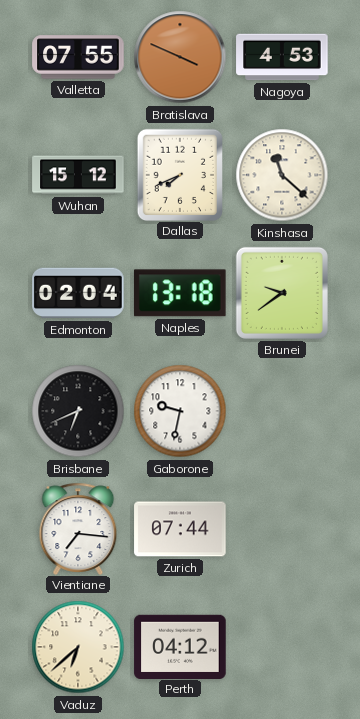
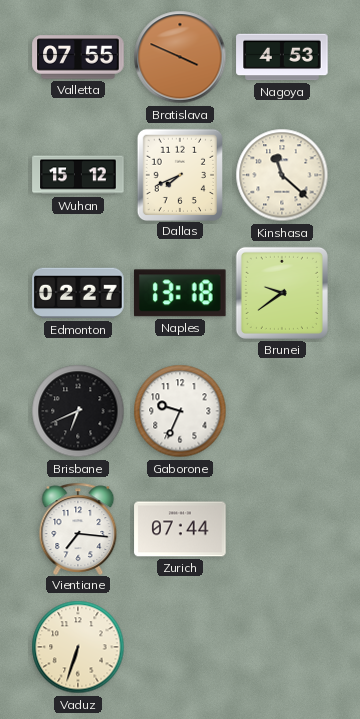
Edmonton: 02:04 -> 02:27 (78, 293)
Gaborone: 9:32 -> 9:34 (180, 411)
Vaduz: 6:38 -> 6:33 (78, 647)
Perth: 04:12 -> none (180, 646)
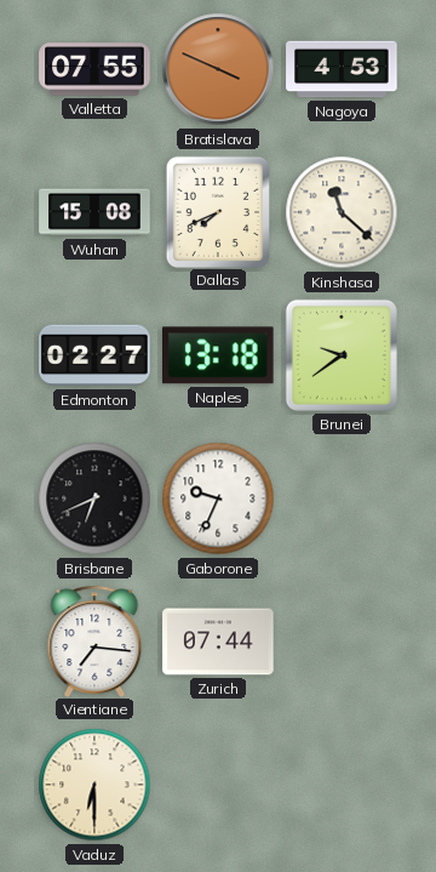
Wuhan: 15:12 -> 15:08 (94, 212)
Vaduz: 6:33 -> 6:30 (94, 785)
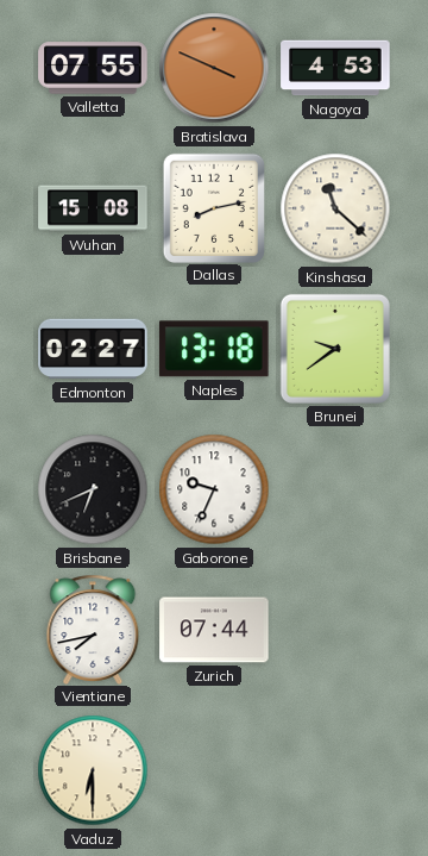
Dallas: 7:41 -> 8:13 (213, 207)
Vientiane: 7:16 -> 7:43 (93, 629)
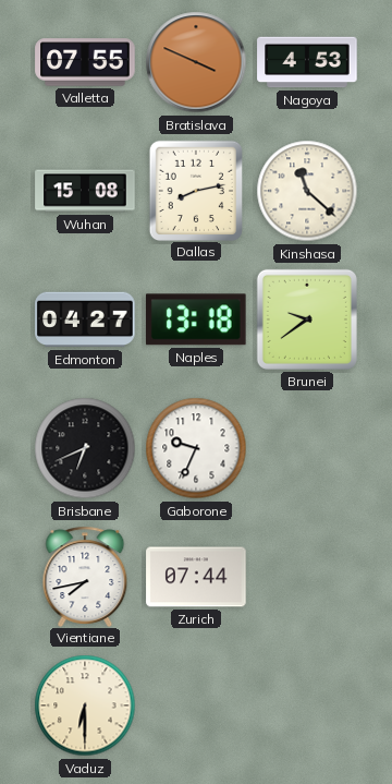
Edmonton: 02:27 -> 04:27 (85, 319)
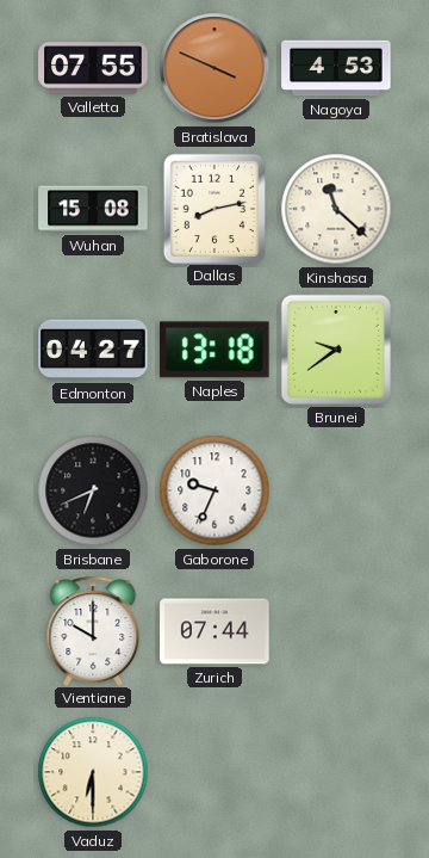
Vientiane: 7:43 -> 10:00 (93, 630)
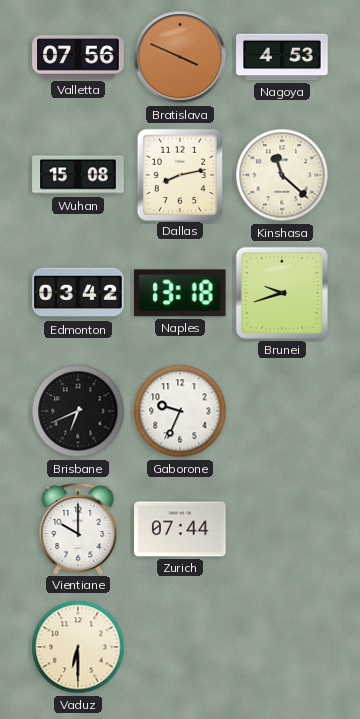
Valletta: 07:55 -> 07:56 (78, 57)
Edmonton: 04:27 -> 03:42 (78, 293)
Brunei: 9:39 -> 9:42 (282, 293)
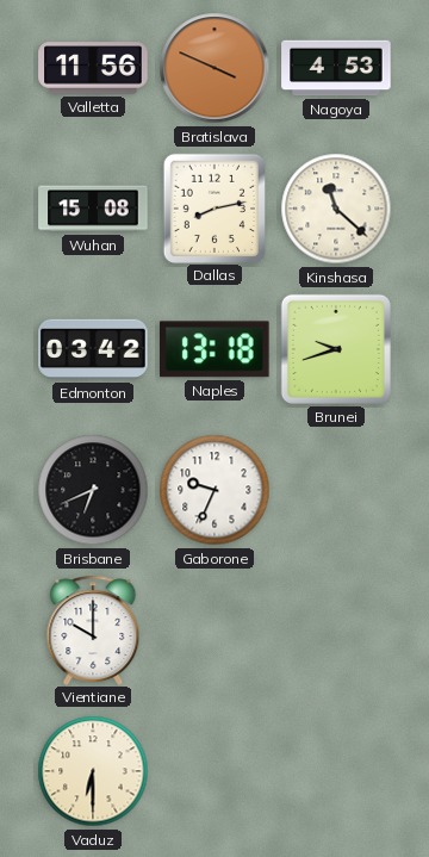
Valletta: 07:56 -> 11:56 (93, 68)
Zurich: 07:44 -> none (180, 529)
